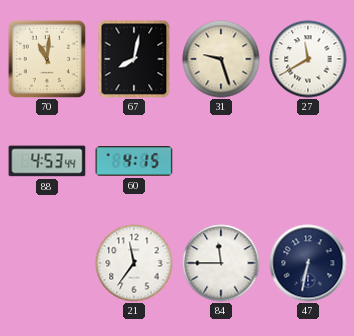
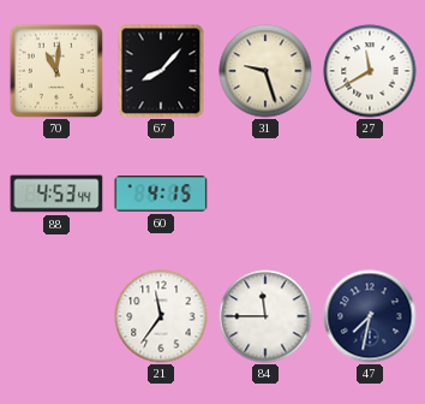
67: 8:02 -> 8:07 (161, 71)
47: 6:32 -> 7:32 (370, 316)
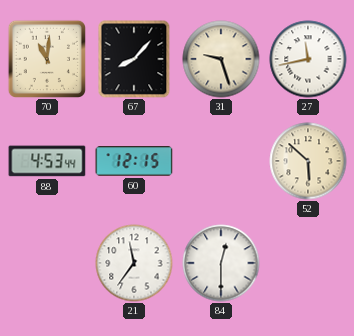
27: 11:40 -> 11:43 (308, 59)
60: 4:15 -> 12:15 (134, 161)
52: none -> 5:52 (308, 161)
84: 11:45 -> 12:30 (221, 263)
47: 7:32 -> none (370, 316)
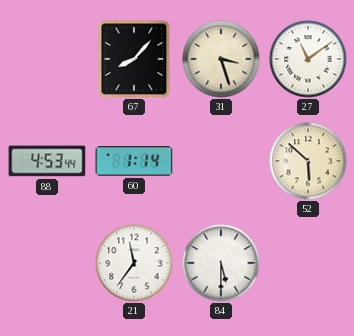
70: 11:01 -> none (46, 58)
31: 9:27 -> 3:27 (221, 59)
27: 11:43 -> 11:09 (308, 59)
60: 12:15 -> 1:14 (134, 161)
84: 12:30 -> 5:30 (221, 263)
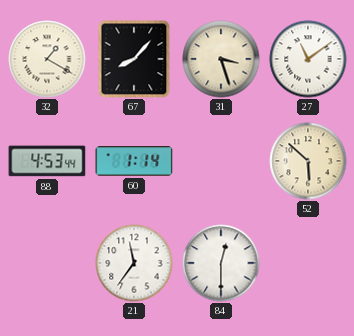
32: none -> 1:20 (47, 59)
84: 5:30 -> 12:30 (221, 263)
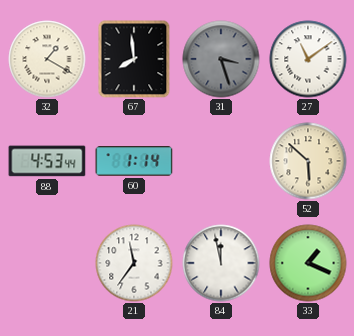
67: 8:07 -> 7:59 (134, 59)
31 dial: cream -> grey (221, 59)
84: 12:30 -> 11:58 (221, 263)
33: none -> 1:19 (308, 263)
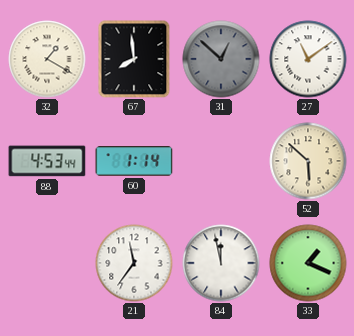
31: 3:27 -> 12:52 (221, 59)
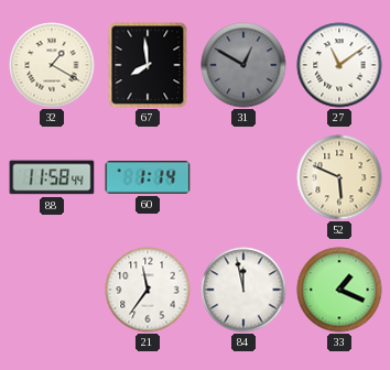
31: 12:52 -> 12:50 (243, 65)
88: 4:53 -> 11:58 (52, 177)
52: 5:52 -> 5:49 (339, 177)
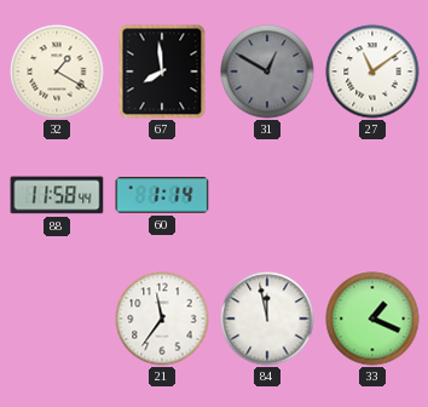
52: 5:49 -> none (339, 177)
